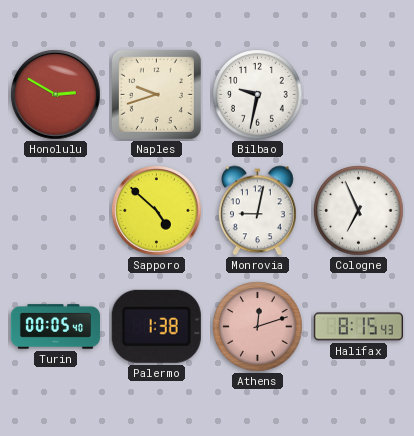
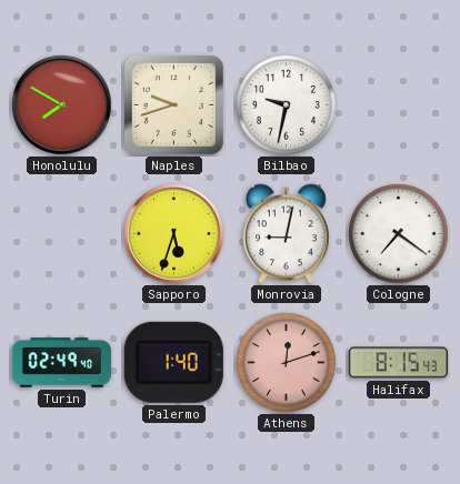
Honolulu: 2:50 -> 7:50 (62, 105)
Sapporo: 4:52 -> 5:33 (174, 234)
Cologne: 6:56 -> 7:21 (399, 234)
Turin: 00:05 -> 02:49 (61, 363)
Palermo: 1:38 -> 1:40 (173, 362)
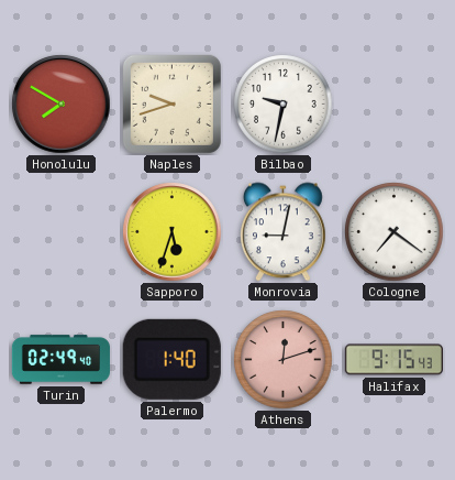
Halifax: 8:15 -> 9:15 (393, 360)
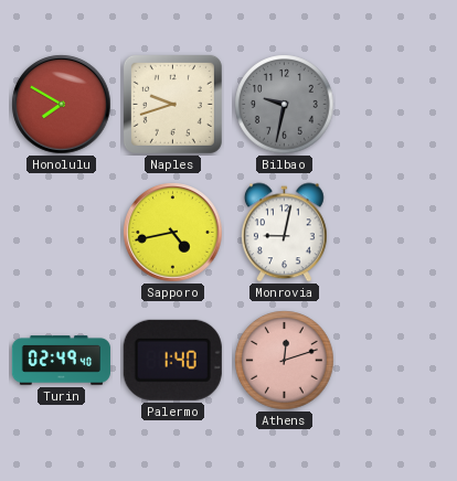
Bilbao dial: white -> grey (285, 105)
Sapporo: 5:33 -> 4:43 (173, 233)
Cologne: 7:21 -> none (395, 232)
Halifax: 9:15 -> none (393, 360)
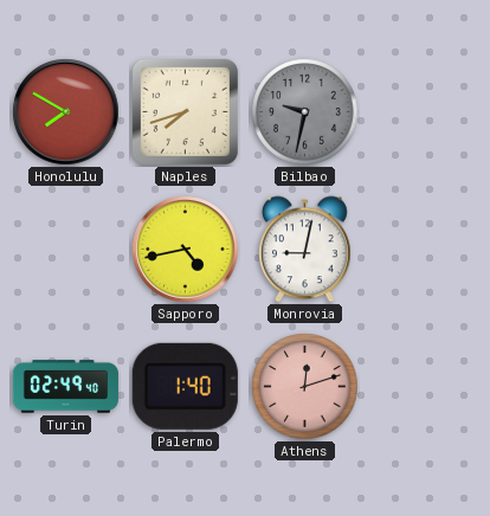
Naples: 9:42 -> 7:42 (185, 111)
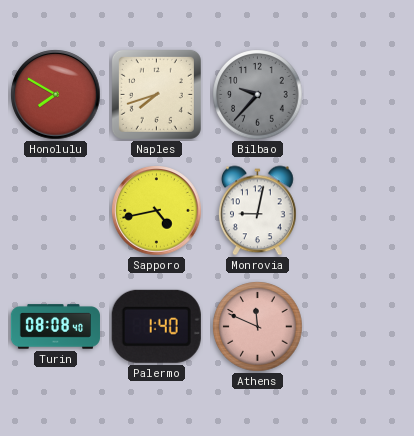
Bilbao: 9:32 -> 9:37 (258, 95)
Turin: 02:49 -> 08:08 (55, 327)
Athens: 12:12 -> 11:49 (258, 327)
